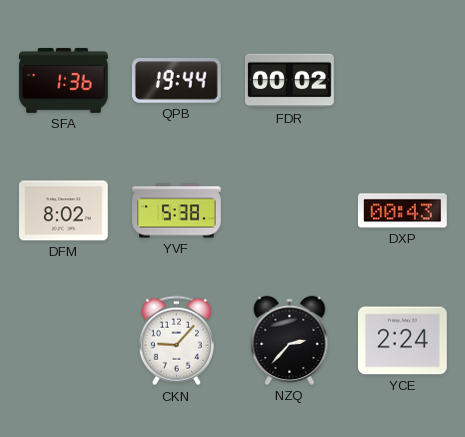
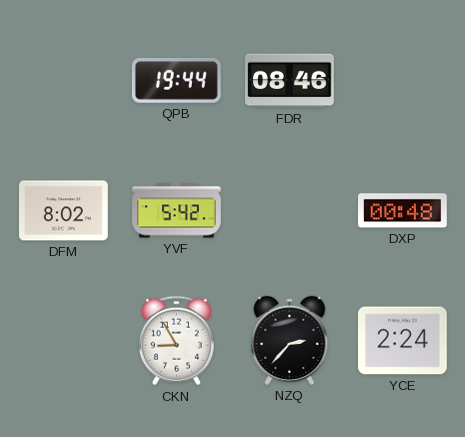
SFA: 1:36 -> none (64, 80)
FDR: 00:02 -> 08:46 (290, 81)
YVF: 5:38 -> 5:42 (177, 211)
DXP: 00:43 -> 00:48 (403, 211)
CKN: 9:07 -> 8:55 (176, 341)
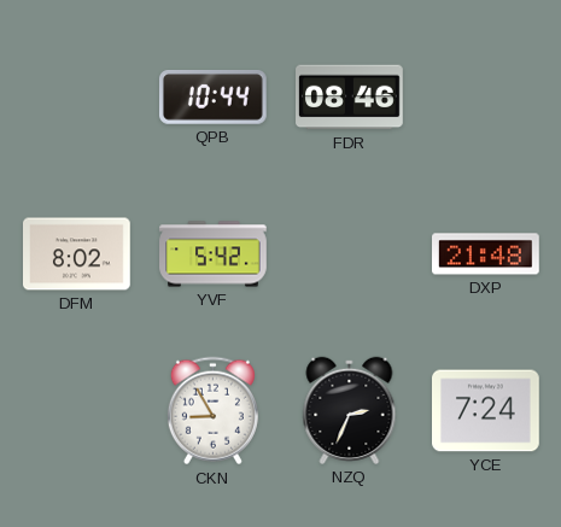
QPB: 19:44 -> 10:44 (214, 98)
DXP: 00:48 -> 21:48 (486, 254)
NZQ: 2:37 -> 2:34 (350, 410)
YCE: 2:24 -> 7:24 (486, 411)
